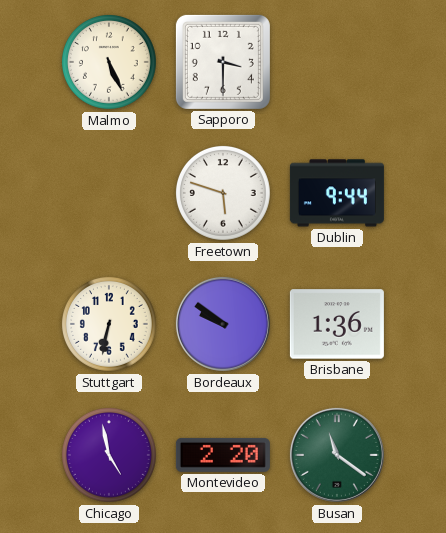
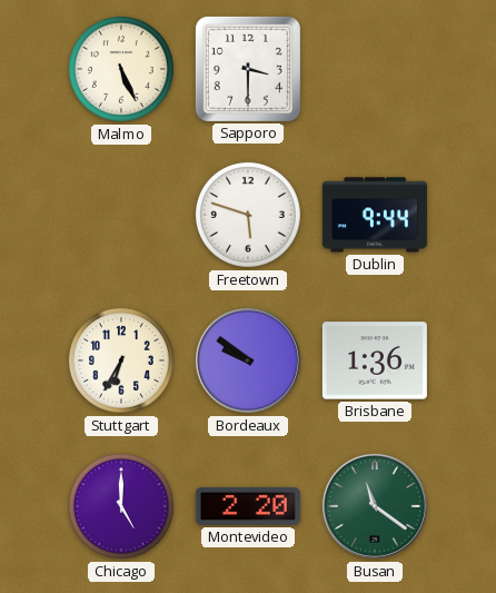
Stuttgart: 6:32 -> 6:35 (121, 360)
Chicago: 4:58 -> 5:00 (121, 506)
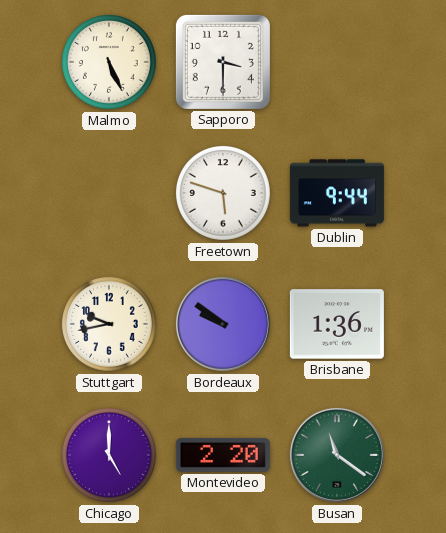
Stuttgart: 6:35 -> 9:43 (109, 324)
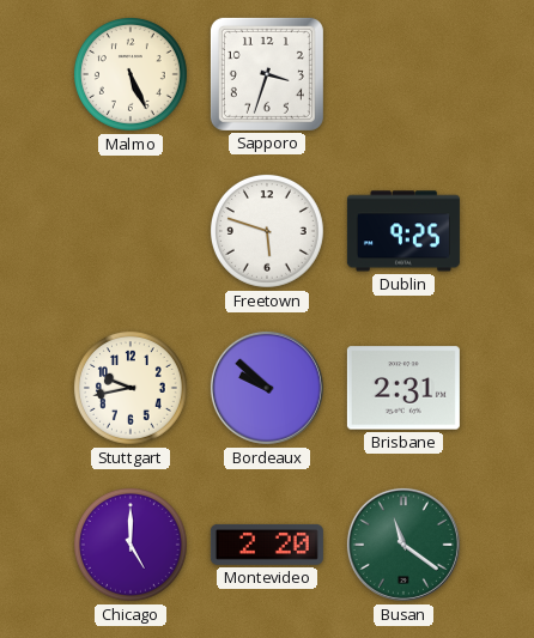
Sapporo: 3:30 -> 3:33 (267, 74)
Dublin: 9:44 -> 9:25 (403, 231)
Bordeaux: 9:51 -> 9:52 (267, 388)
Brisbane: 1:36 -> 2:31 (403, 388)
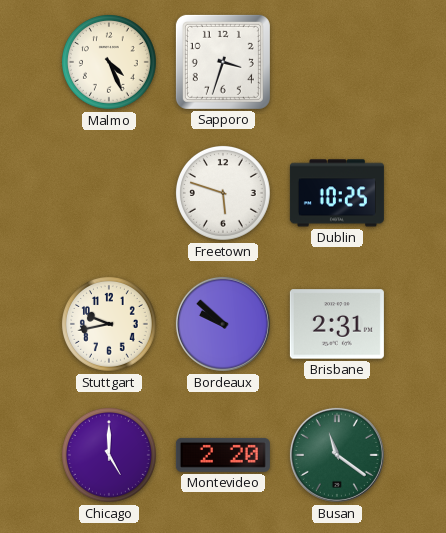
Malmo: 5:26 -> 4:26 (109, 62)
Dublin: 9:25 -> 10:25 (337, 193)
